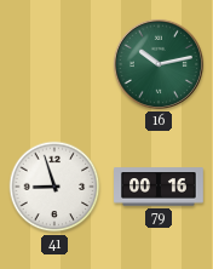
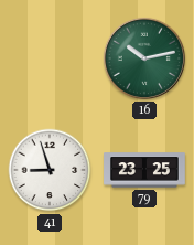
79: 00:16 -> 23:25 (144, 170)
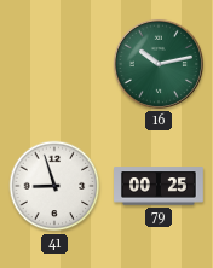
79: 23:25 -> 00:25 (159, 186)
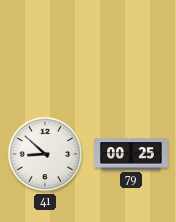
16: 10:13 -> none (159, 64)
41: 8:57 -> 8:52 (45, 154)
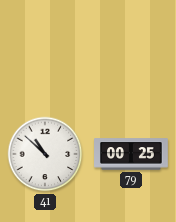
41: 8:52 -> 10:52 (45, 154)
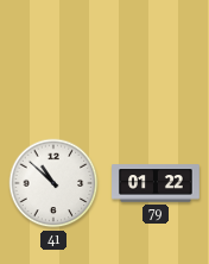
79: 00:25 -> 01:22 (156, 183)
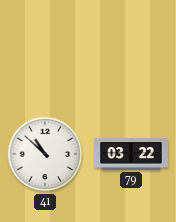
79: 01:22 -> 03:22 (131, 154)
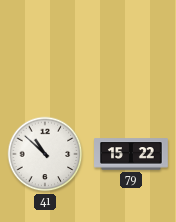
79: 03:22 -> 15:22 (131, 154)
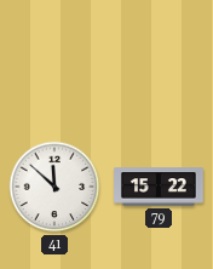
41: 10:52 -> 11:52 (54, 187)
